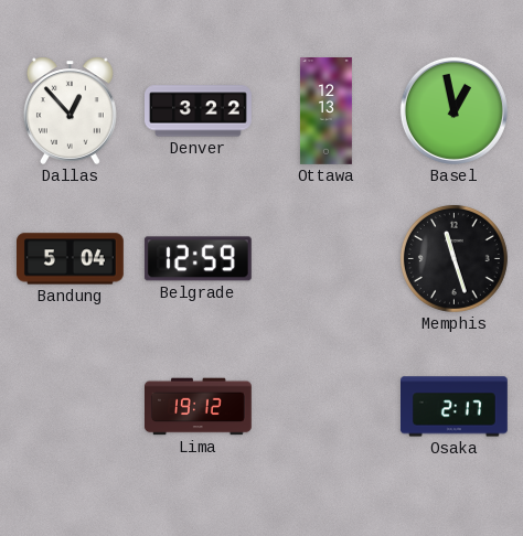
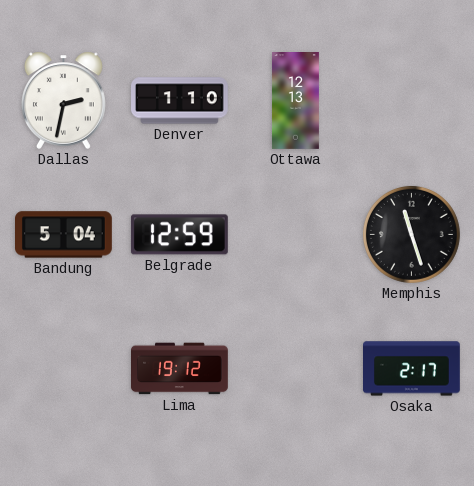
Dallas: 12:53 -> 2:32 (63, 100)
Denver: 3:22 -> 1:10 (180, 101)
Basel: 12:58 -> none (453, 110)
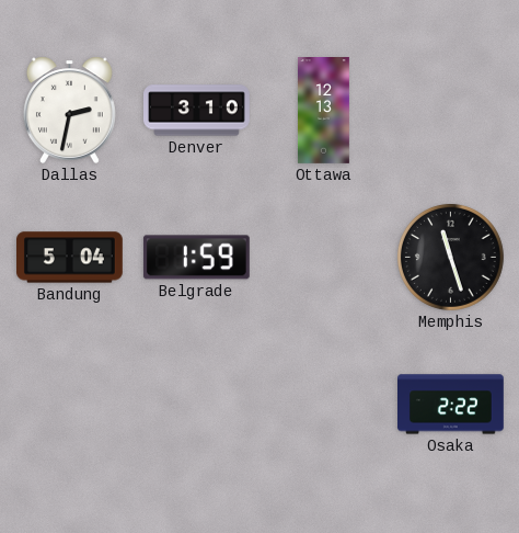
Denver: 1:10 -> 3:10 (197, 111)
Belgrade: 12:59 -> 1:59 (196, 258)
Lima: 19:12 -> none (180, 369)
Osaka: 2:17 -> 2:22 (451, 405)
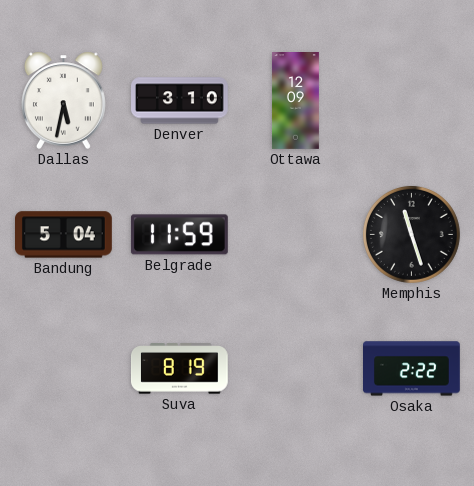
Dallas: 2:32 -> 5:32 (63, 100)
Ottawa: 12:13 -> 12:09 (295, 101)
Belgrade: 1:59 -> 11:59 (179, 235)
Suva: none -> 8:19 (179, 369)
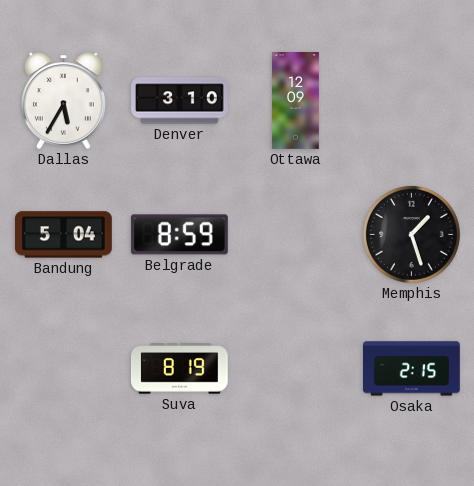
Dallas: 5:32 -> 5:35 (63, 100)
Belgrade: 11:59 -> 8:59 (179, 235)
Memphis: 11:27 -> 1:27 (411, 234)
Osaka: 2:22 -> 2:15 (412, 369)
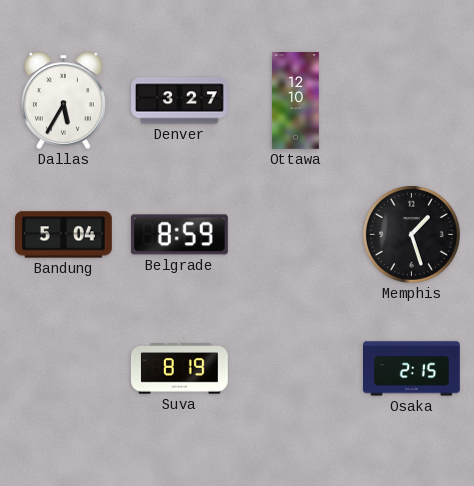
Denver: 3:10 -> 3:27 (180, 101)
Ottawa: 12:09 -> 12:10 (295, 101)
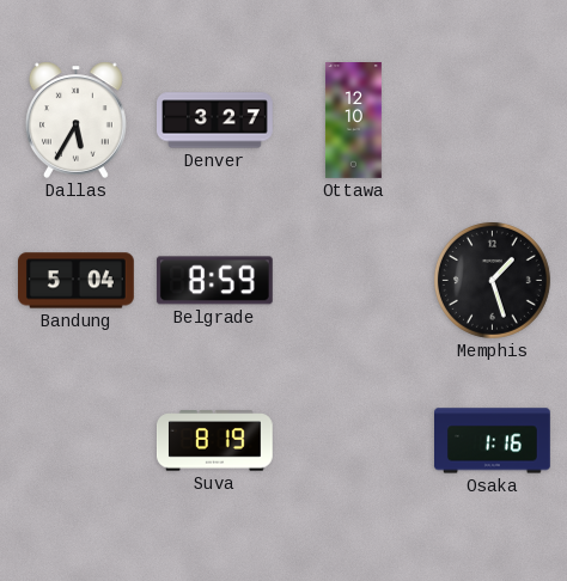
Osaka: 2:15 -> 1:16 (493, 441)
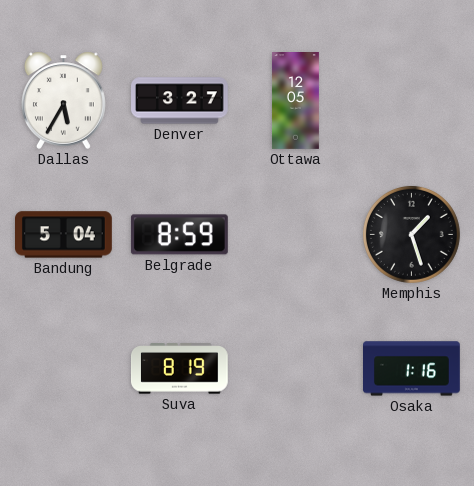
Ottawa: 12:10 -> 12:05 (295, 101)
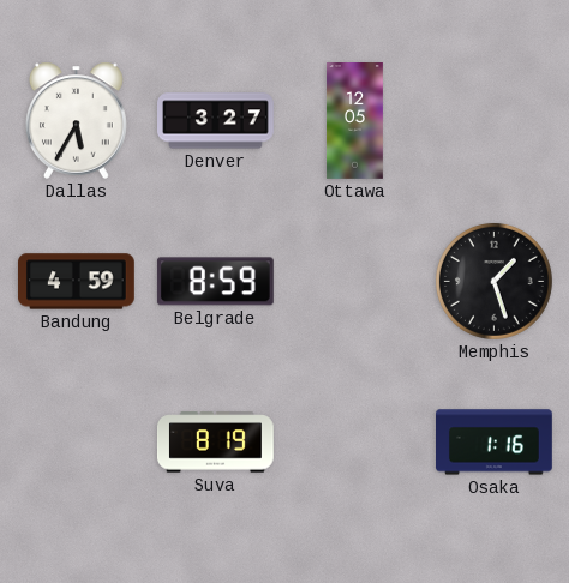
Bandung: 5:04 -> 4:59 (77, 282)
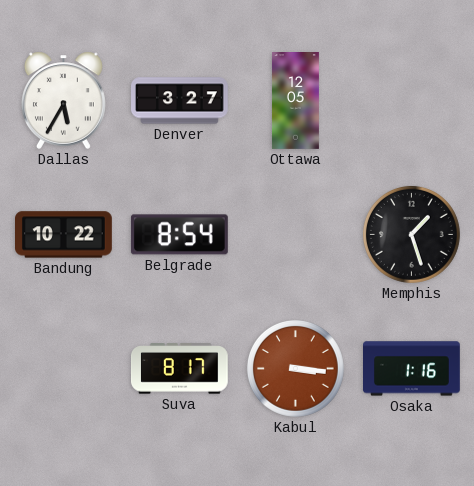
Bandung: 4:59 -> 10:22 (64, 235)
Belgrade: 8:59 -> 8:54 (179, 235)
Suva: 8:19 -> 8:17 (179, 369)
Kabul: none -> 3:16 (295, 368)
